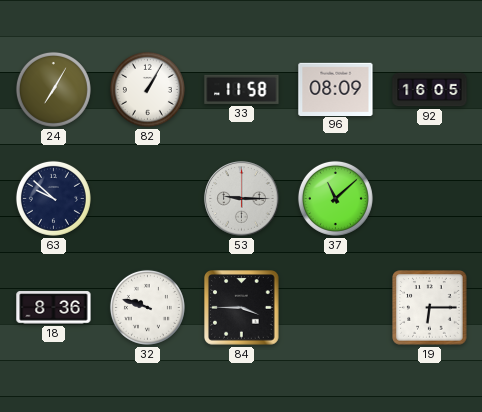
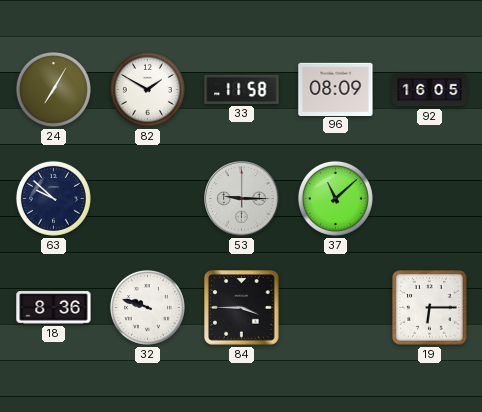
82: 1:05 -> 1:50 (147, 89)
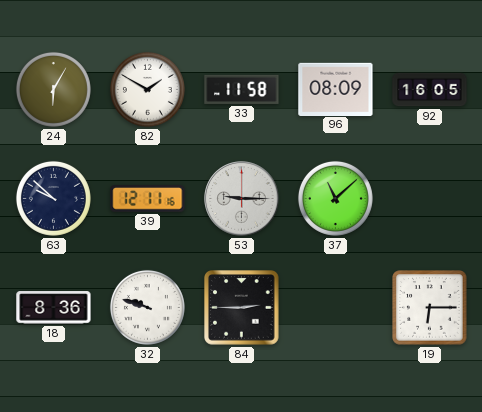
24: 7:05 -> 6:05 (53, 89)
39: none -> 12:11 (148, 199)
84: 3:45 -> 2:45 (242, 308)
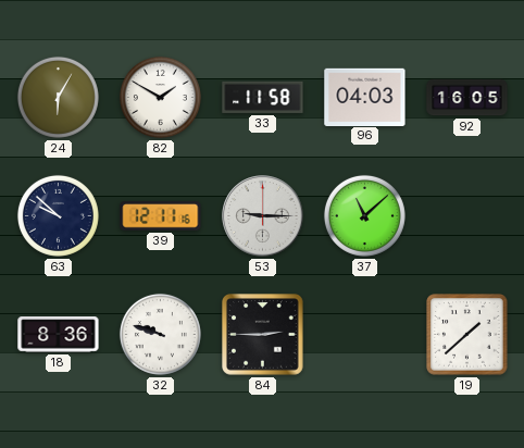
96: 08:09 -> 04:03 (365, 97)
19: 6:15 -> 1:38 (467, 335)
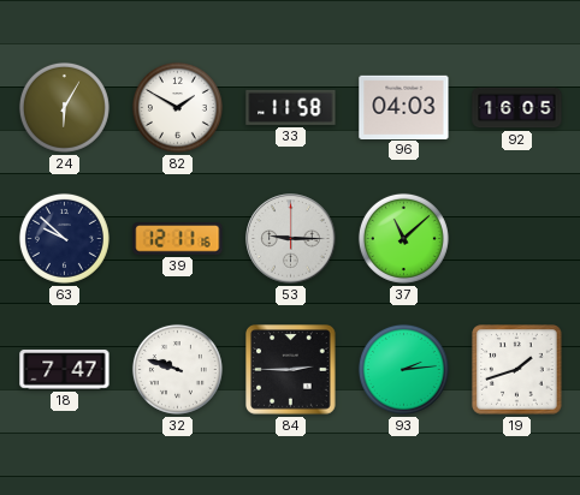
18: 8:36 -> 7:47 (65, 370)
93: none -> 2:14 (403, 369)
19: 1:38 -> 1:42 (517, 370)
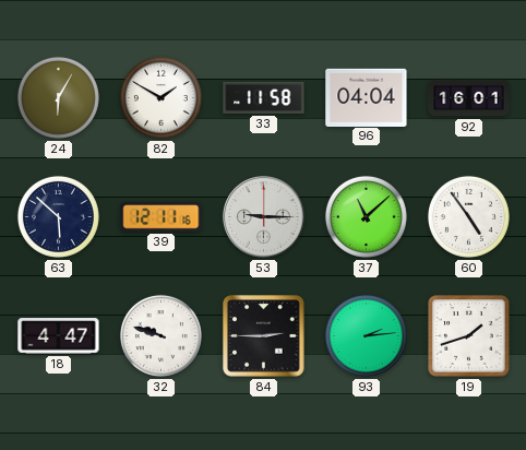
96: 04:03 -> 04:04 (367, 97)
92: 16:05 -> 16:01 (469, 98)
63: 9:52 -> 5:52 (58, 216)
60: none -> 4:54 (468, 216)
18: 7:47 -> 4:47 (59, 336)
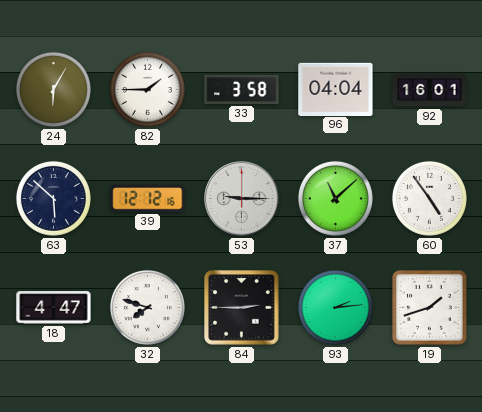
82: 1:50 -> 1:45 (147, 89)
33: 11:58 -> 3:58 (242, 89)
39: 12:11 -> 12:12 (148, 199)
32: 9:48 -> 7:48 (147, 307)
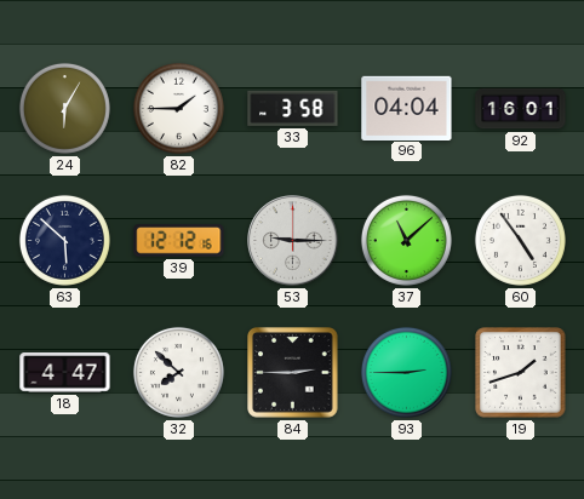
32: 7:48 -> 7:52 (178, 372)
93: 2:14 -> 2:45 (406, 372)
